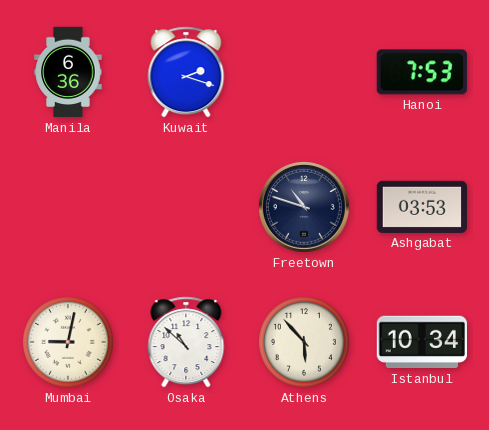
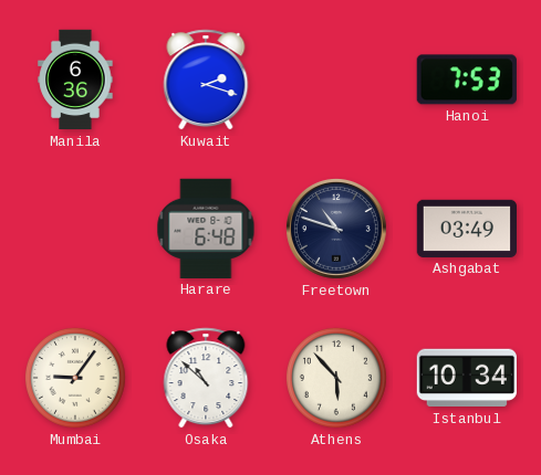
Harare: none -> 6:48 (206, 229)
Ashgabat: 03:53 -> 03:49 (467, 229)
Mumbai: 9:02 -> 9:06 (75, 378)
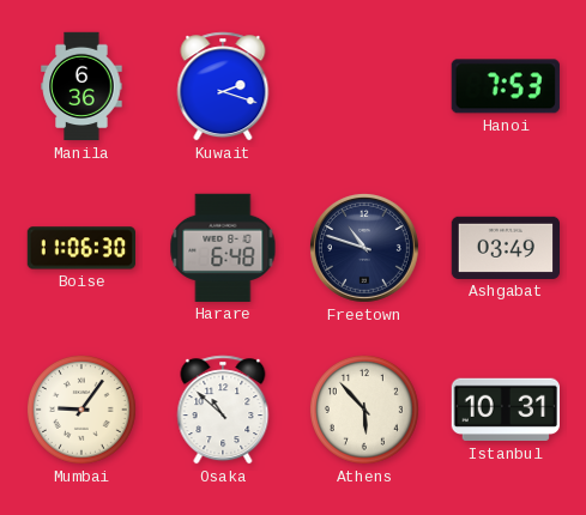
Boise: none -> 11:06 (80, 248)
Istanbul: 10:34 -> 10:31 (505, 410)
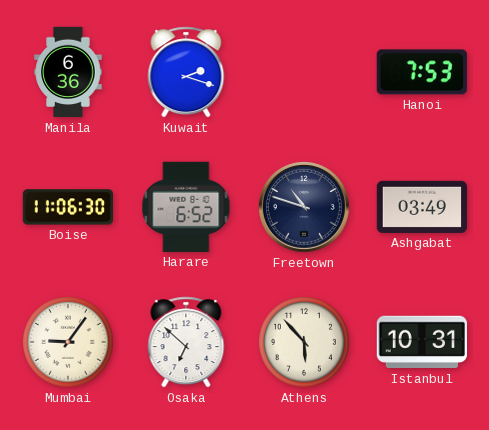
Harare: 6:48 -> 6:52 (186, 207)
Osaka: 10:52 -> 6:52 (186, 342)
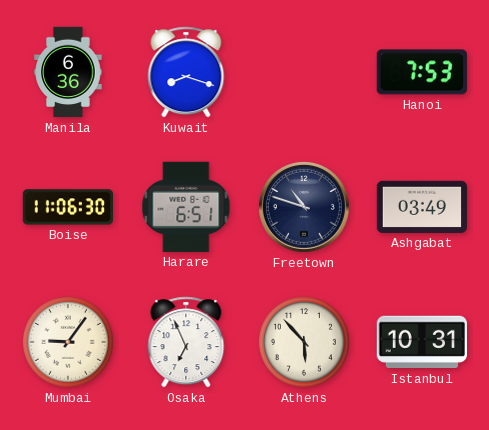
Kuwait: 2:18 -> 8:18 (186, 72)
Harare: 6:52 -> 6:51 (186, 207)
Osaka: 6:52 -> 6:56 (186, 342)
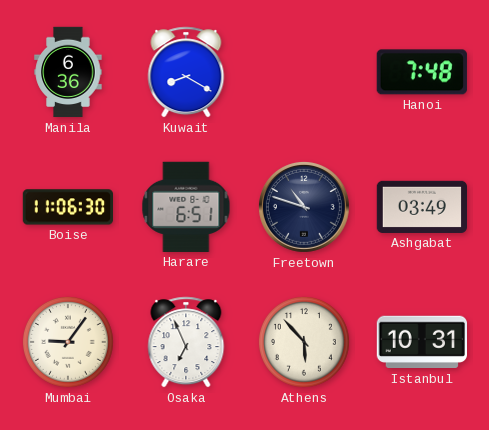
Kuwait: 8:18 -> 8:20 (186, 72)
Hanoi: 7:53 -> 7:48 (422, 72)
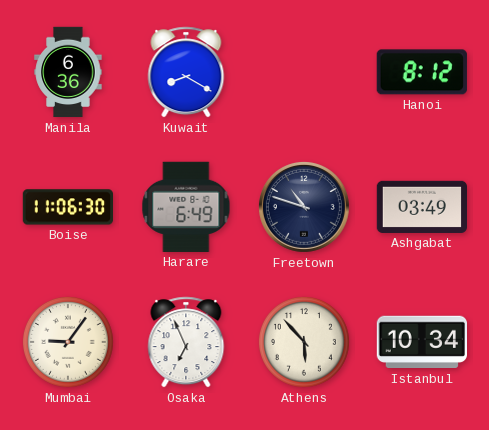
Hanoi: 7:48 -> 8:12 (422, 72)
Harare: 6:51 -> 6:49 (186, 207)
Istanbul: 10:31 -> 10:34 (421, 342)
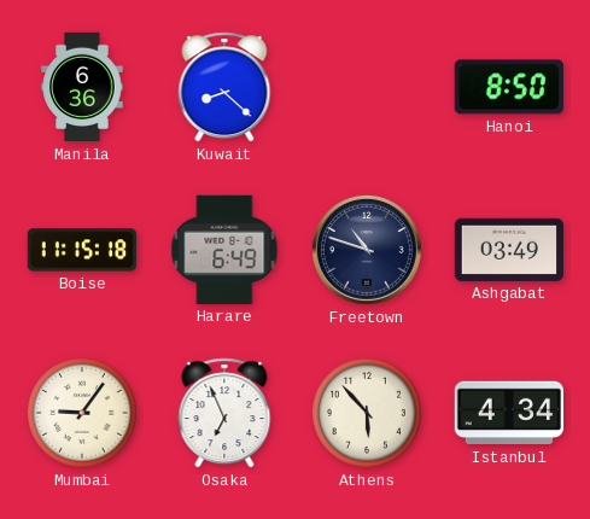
Kuwait: 8:20 -> 8:22 (224, 87)
Hanoi: 8:12 -> 8:50 (509, 87)
Boise: 11:06 -> 11:15 (81, 250)
Istanbul: 10:34 -> 4:34 (508, 413)
